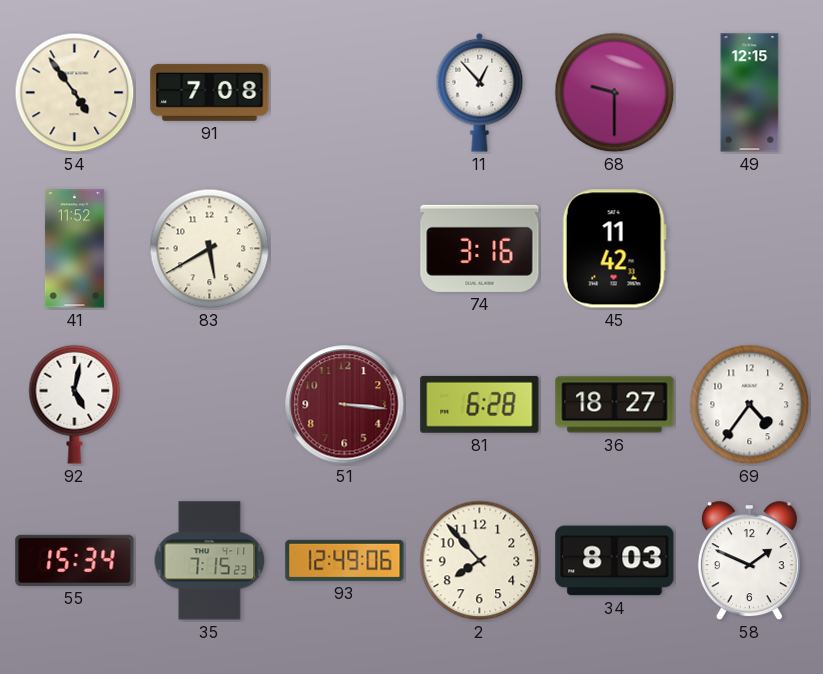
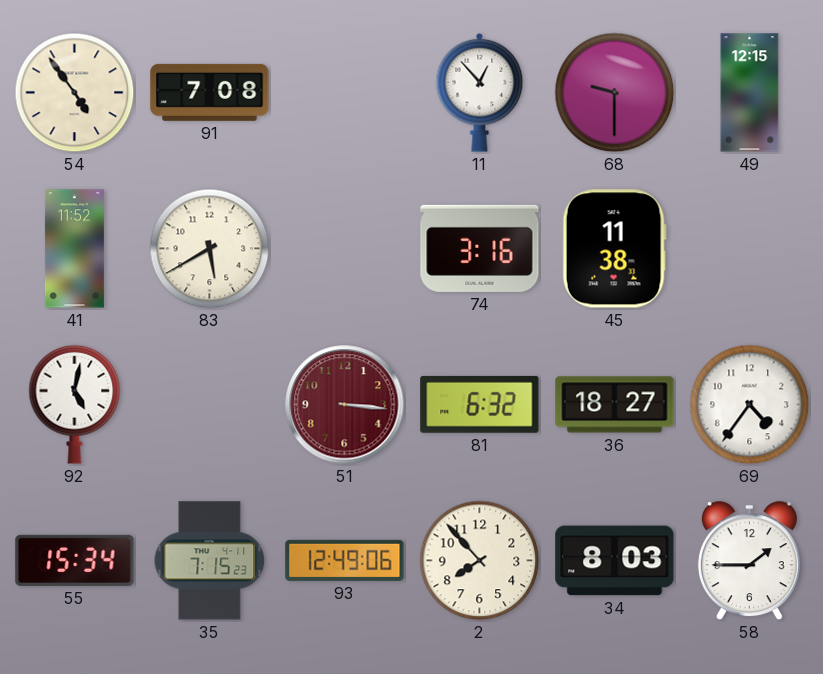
45: 11:42 -> 11:38 (614, 249)
81: 6:28 -> 6:32 (480, 404)
58: 1:49 -> 1:45 (749, 561)
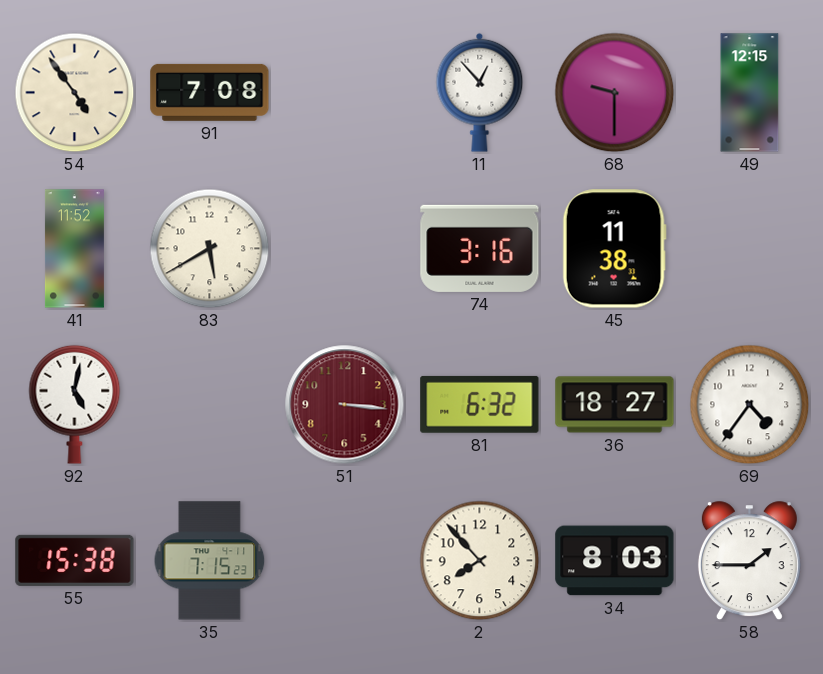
55: 15:34 -> 15:38 (75, 560)
93: 12:49 -> none (345, 560)
